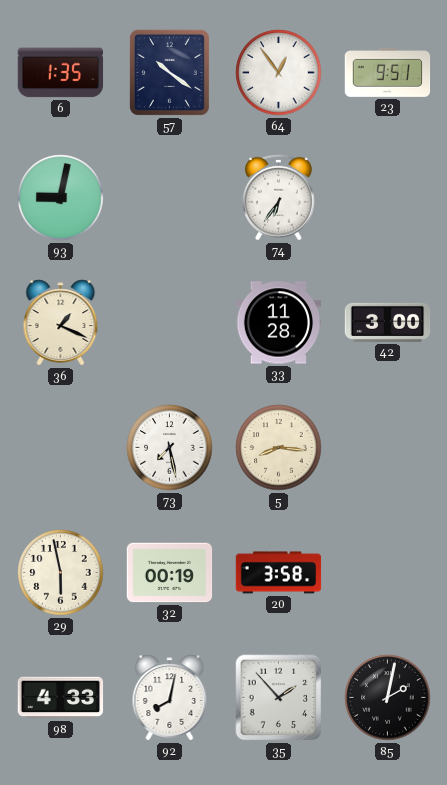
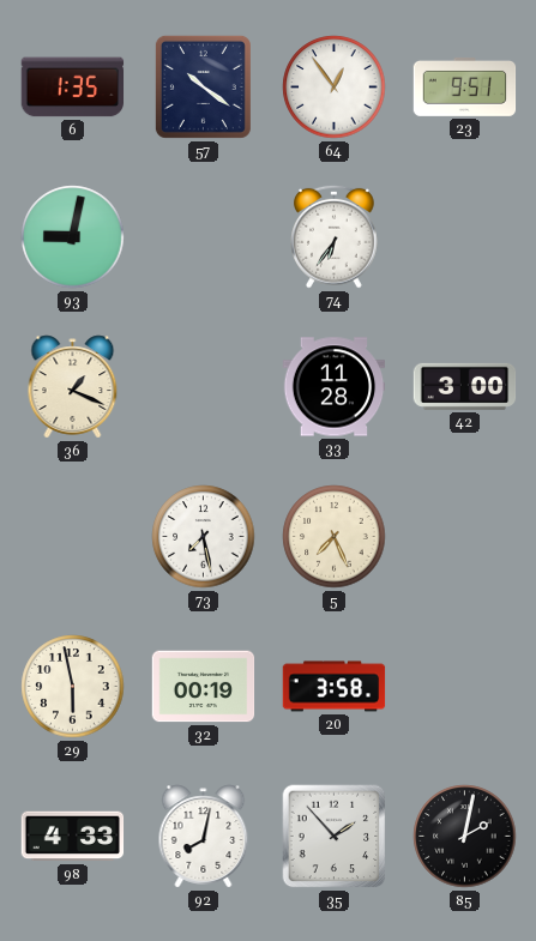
5: 8:16 -> 7:26 (335, 537)
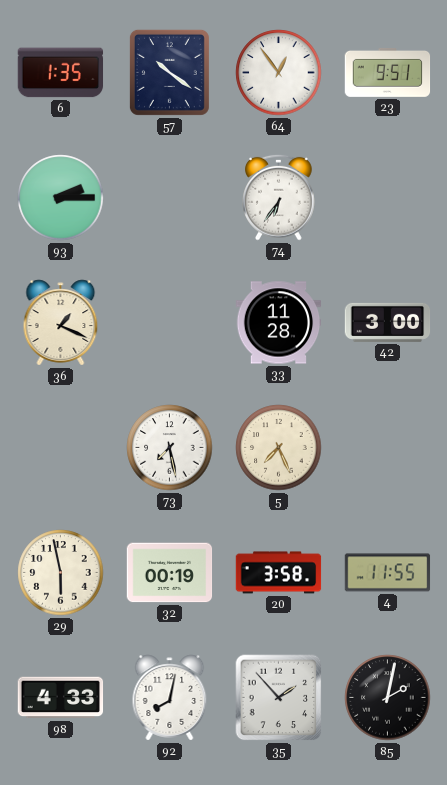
93: 9:02 -> 2:15 (61, 198)
4: none -> 11:55 (388, 573)
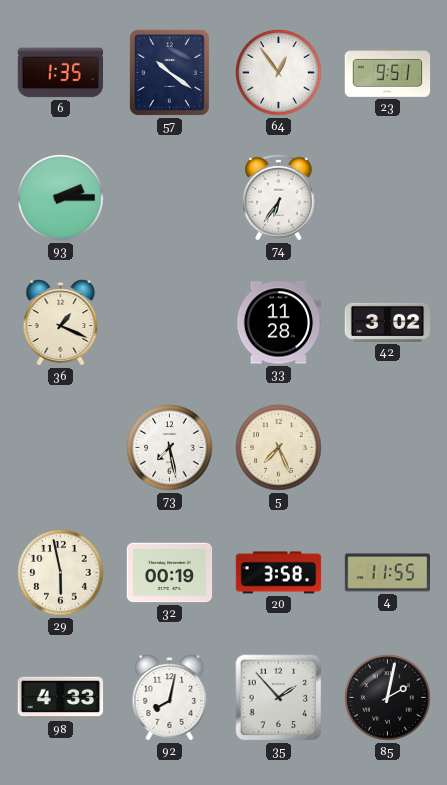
42: 3:00 -> 3:02 (388, 322)
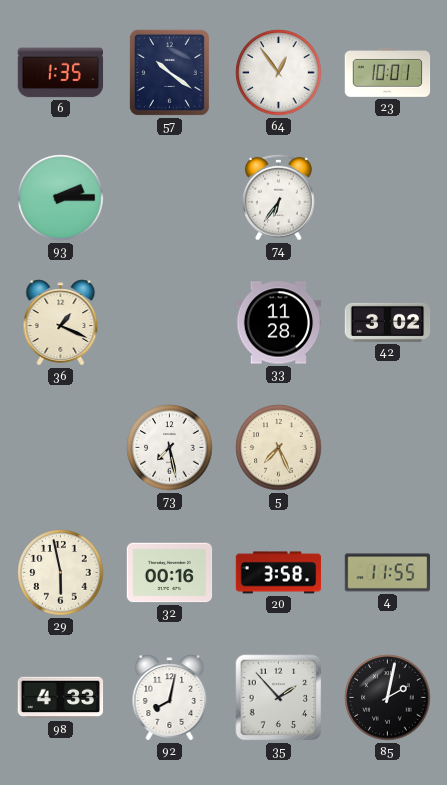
23: 9:51 -> 10:01 (388, 72)
32: 00:19 -> 00:16 (170, 573)
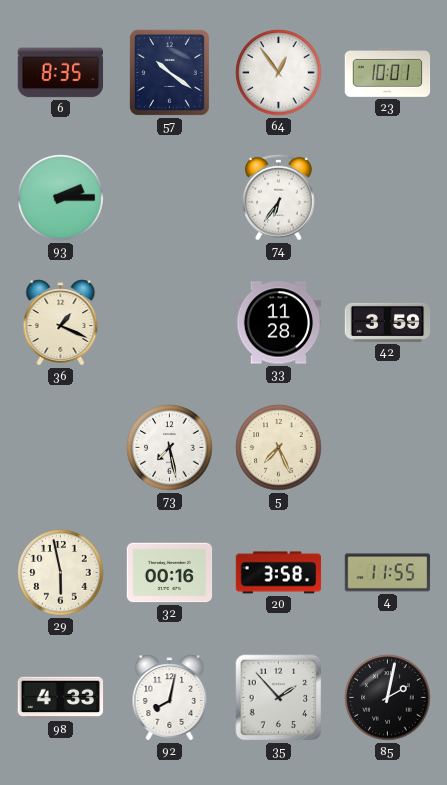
6: 1:35 -> 8:35 (61, 73)
42: 3:02 -> 3:59 (388, 322)
